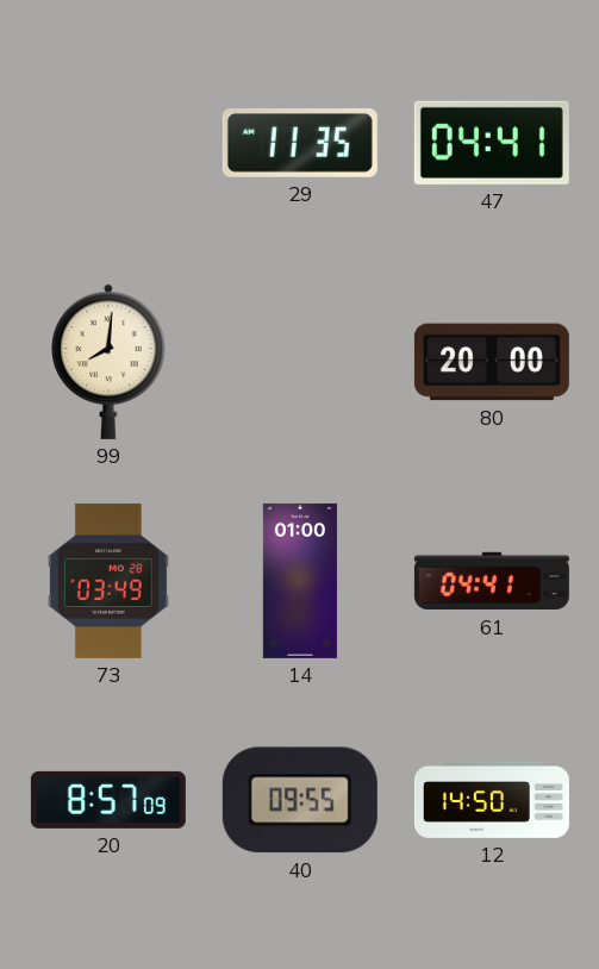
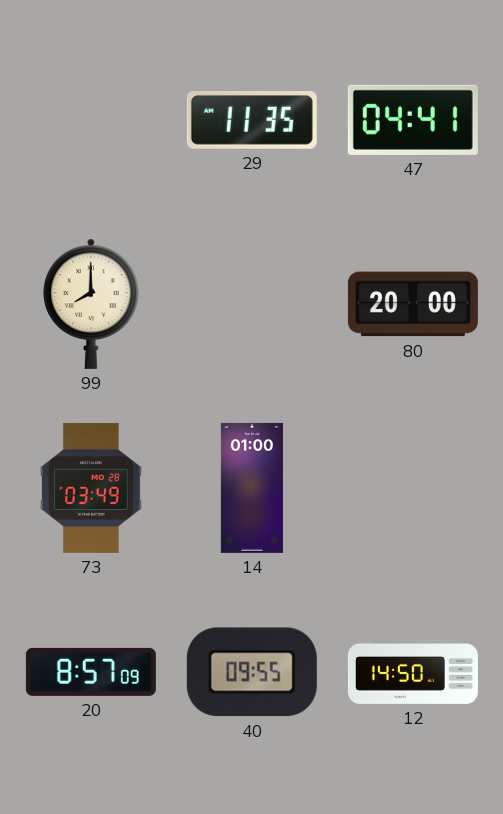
99: 8:01 -> 8:00 (91, 304)
61: 04:41 -> none (492, 581)
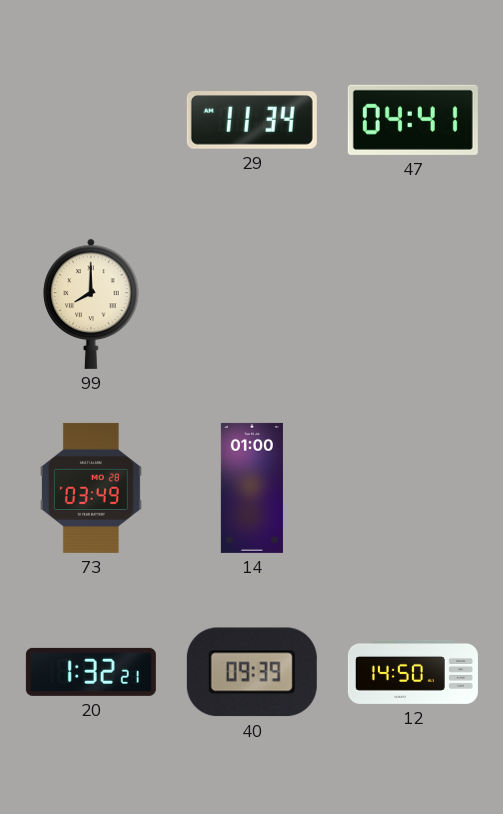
29: 11:35 -> 11:34 (252, 121)
80: 20:00 -> none (413, 304)
20: 8:57 -> 1:32 (91, 672)
40: 09:55 -> 09:39 (252, 672)
